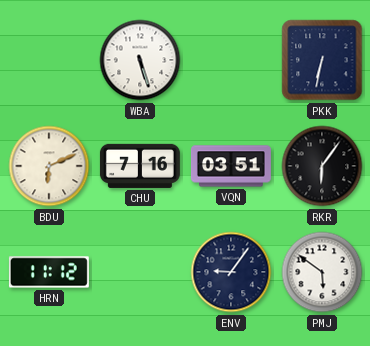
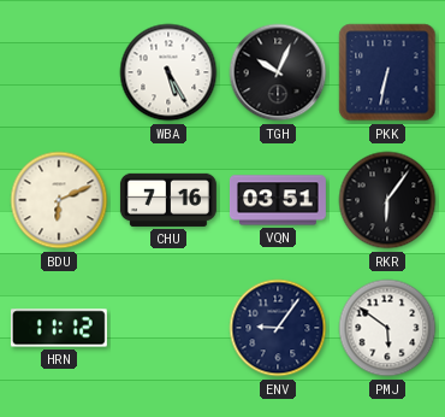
WBA: 5:27 -> 5:25 (168, 72)
TGH: none -> 10:04 (278, 72)
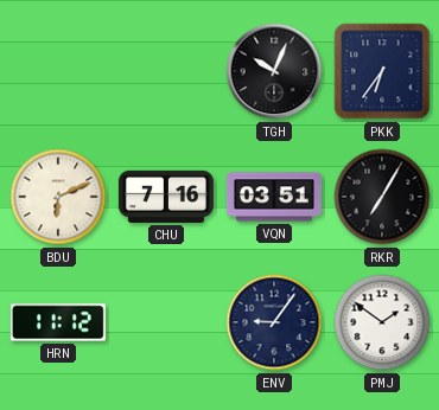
WBA: 5:25 -> none (168, 72)
PKK: 6:32 -> 6:36 (382, 71)
RKR: 6:06 -> 7:05 (382, 197)
PMJ: 5:51 -> 1:51 (382, 322)
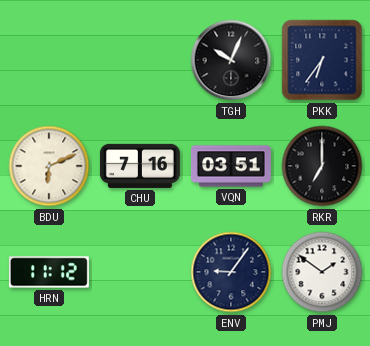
RKR: 7:05 -> 7:00 (322, 166)
